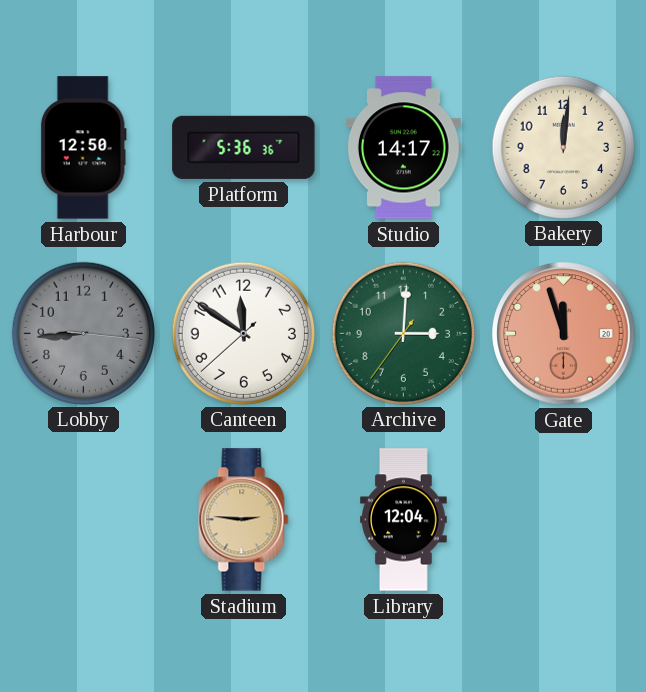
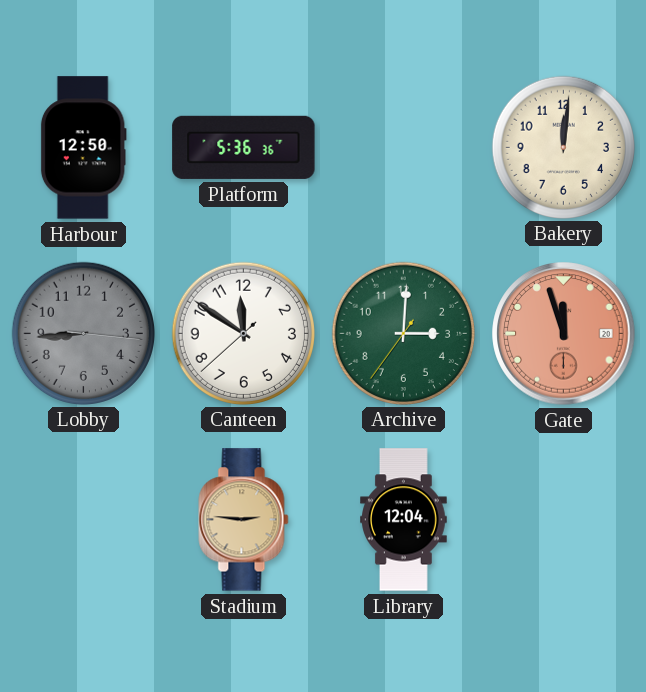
Studio: 14:17 -> none (403, 148)
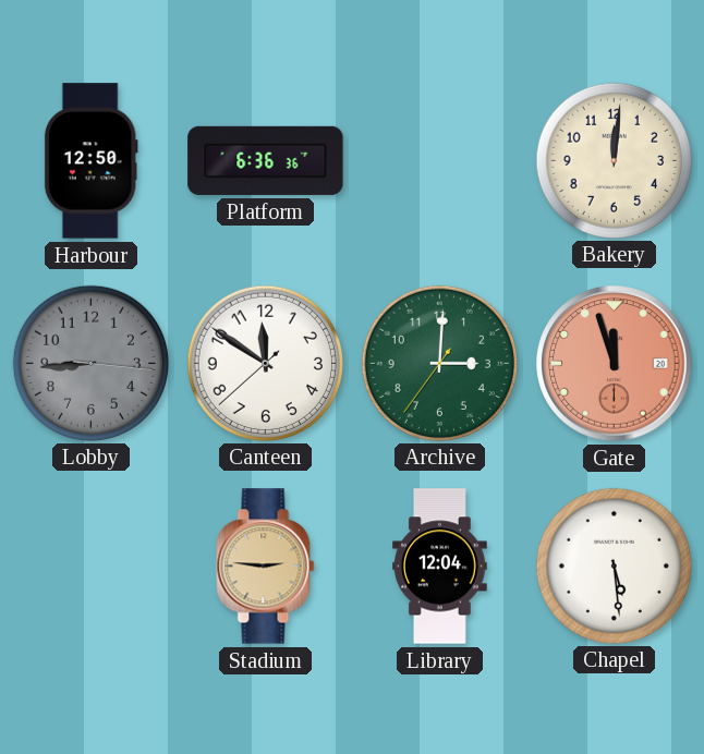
Platform: 5:36 -> 6:36 (266, 160)
Chapel: none -> 5:29 (614, 565)
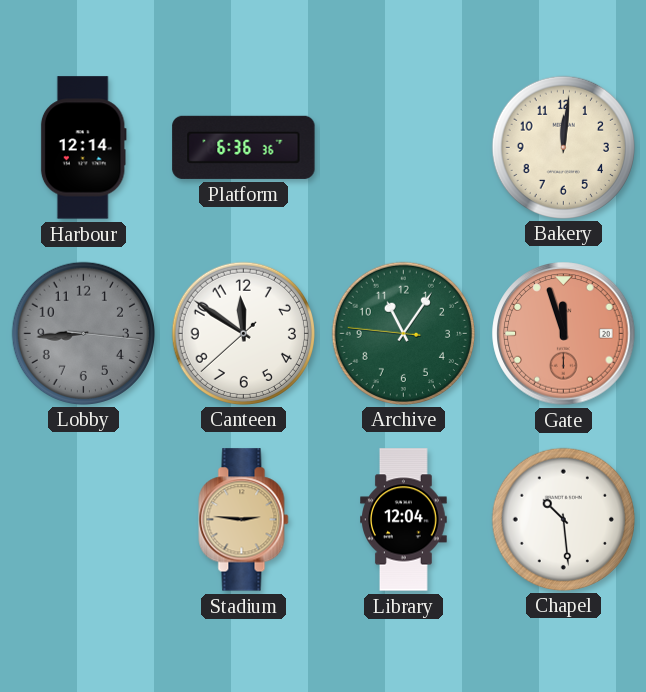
Harbour: 12:50 -> 12:14 (83, 148)
Archive: 3:00 -> 11:05 (403, 333)
Chapel: 5:29 -> 10:29 (563, 519)
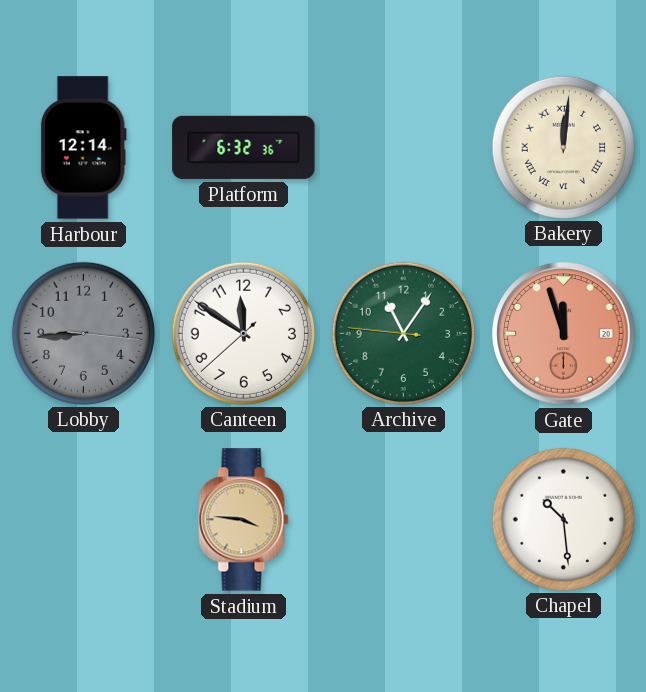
Platform: 6:36 -> 6:32 (244, 147)
Bakery numerals: Arabic -> Roman (563, 147)
Stadium: 2:46 -> 3:46 (244, 520)
Library: 12:04 -> none (404, 520)
